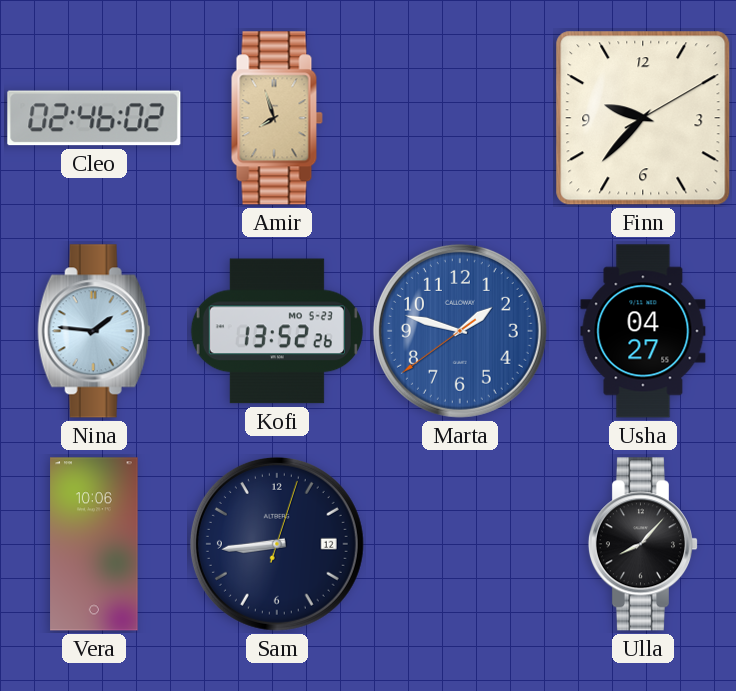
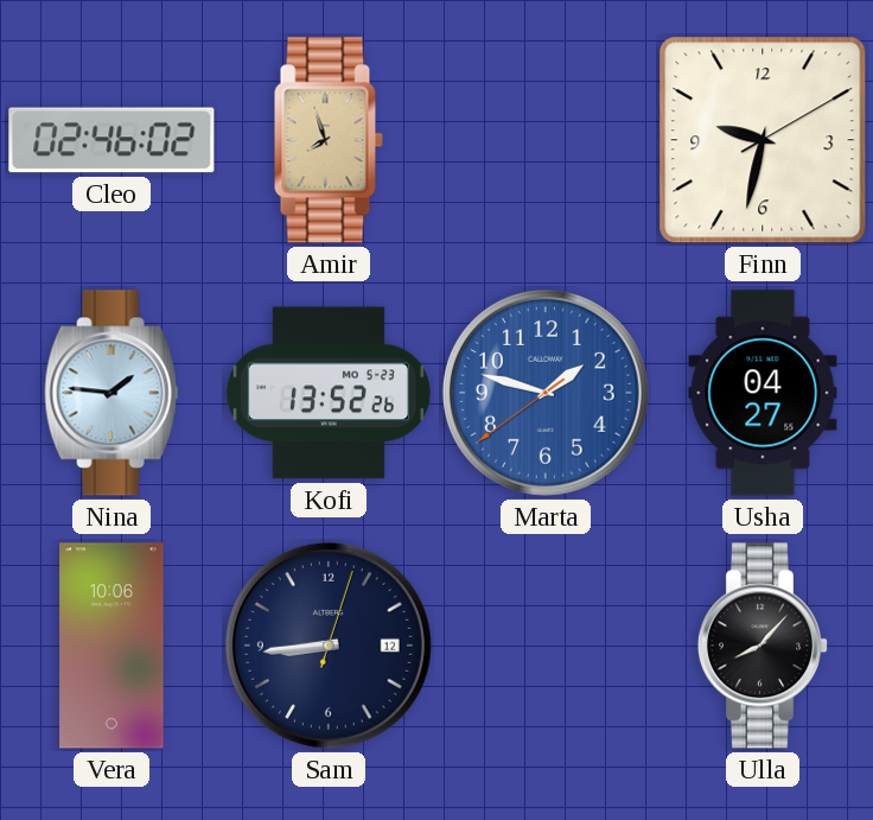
Finn: 9:37 -> 9:32 (763, 140)
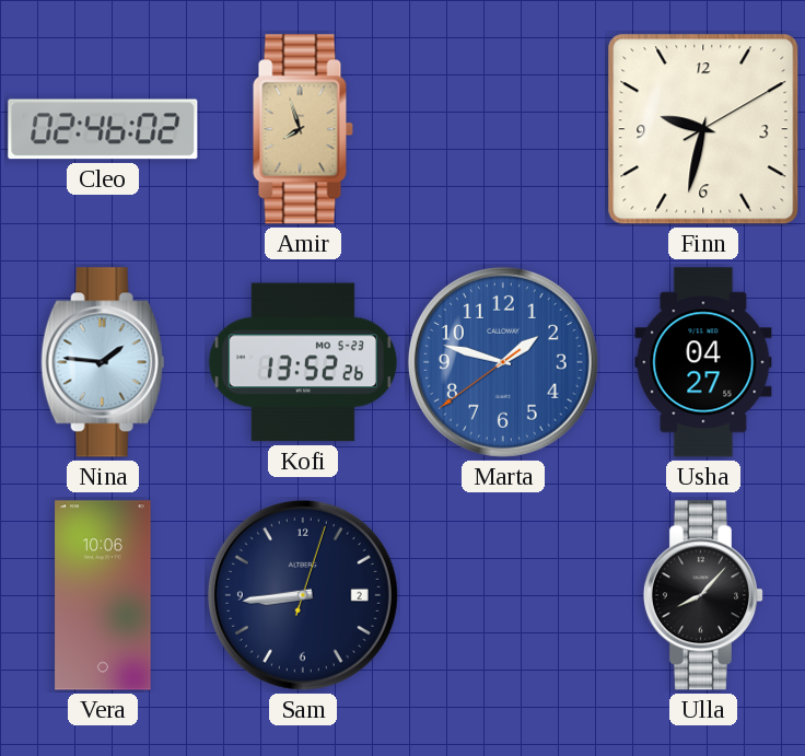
Sam date: 12 -> 2 (303, 595)
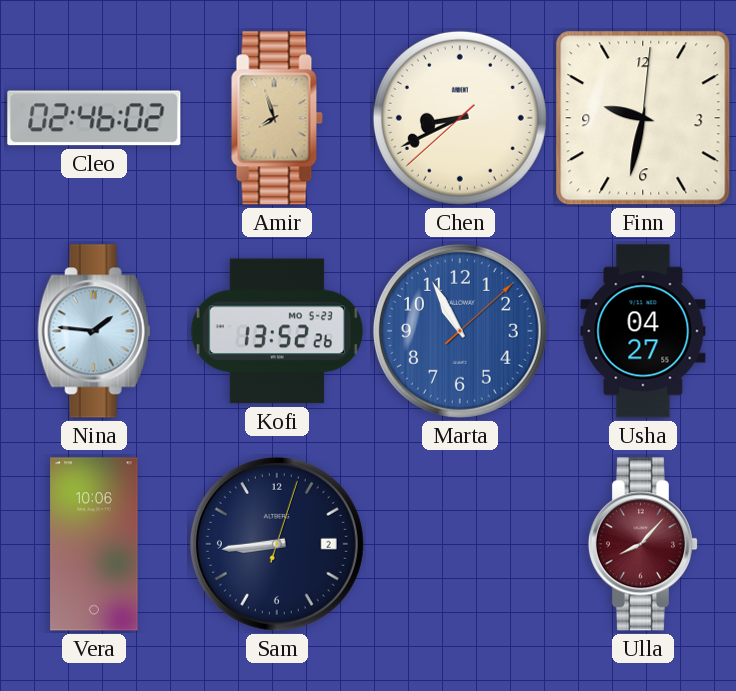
Chen: none -> 8:40 (460, 118)
Finn: 9:32:10 -> 9:32:01 (643, 118)
Marta: 1:47 -> 10:55 (460, 331)
Ulla dial: black -> burgundy (642, 544)
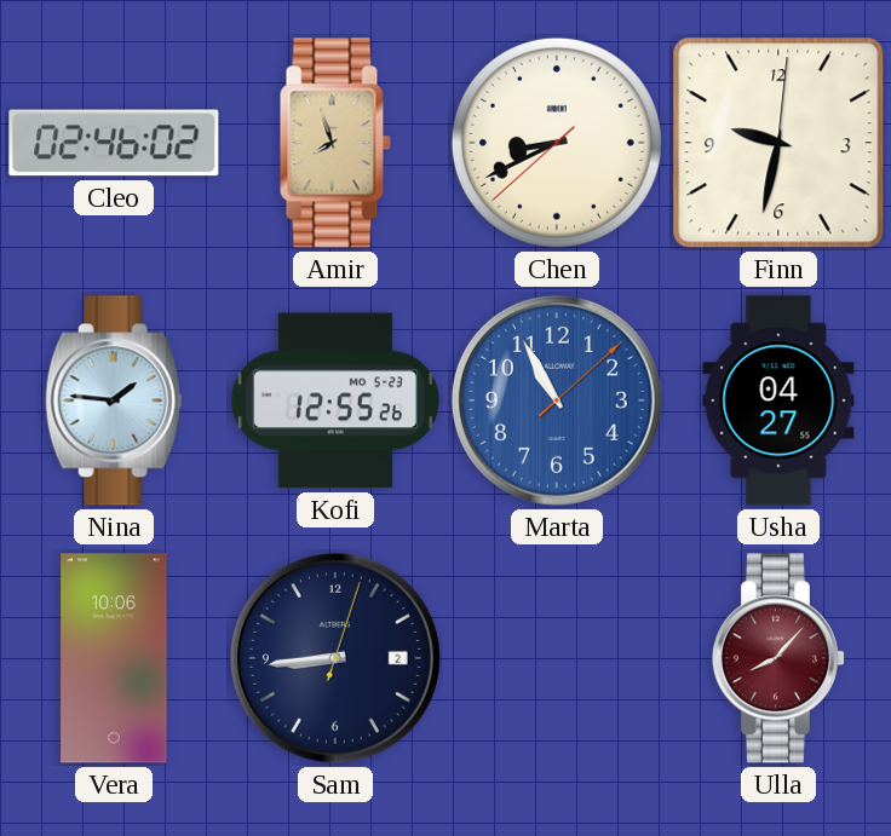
Kofi: 13:52 -> 12:55 (335, 400)
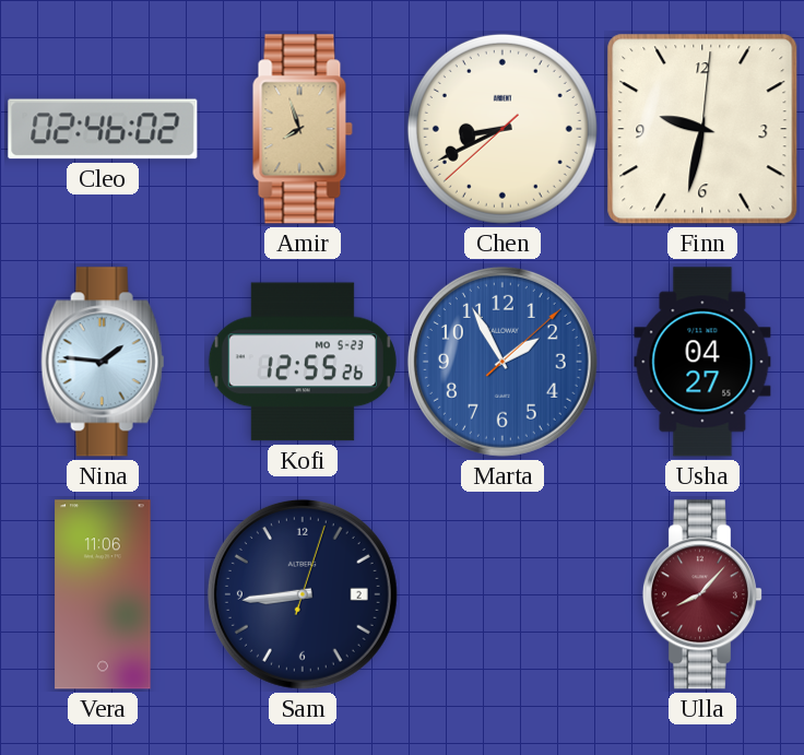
Marta: 10:55 -> 1:55 (503, 362)
Vera: 10:06 -> 11:06 (103, 594)
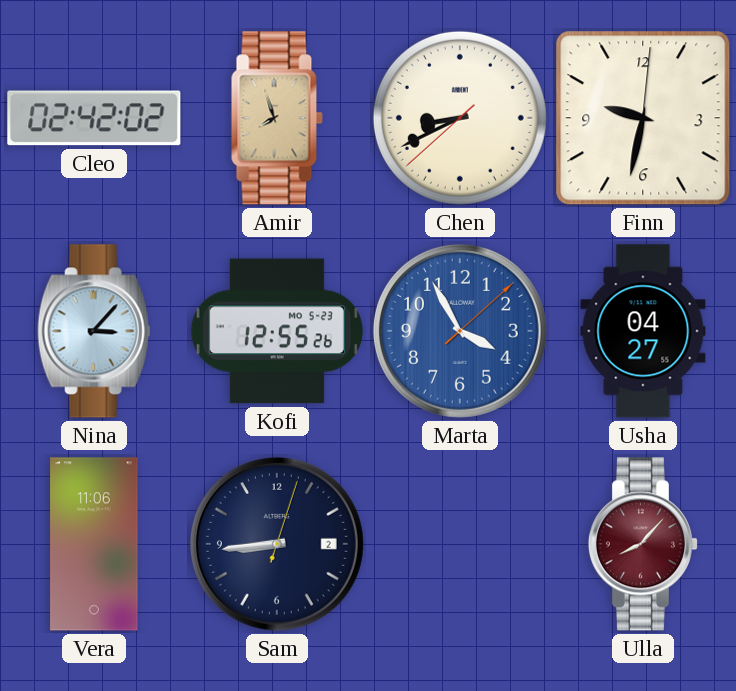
Cleo: 02:46 -> 02:42 (94, 118)
Nina: 1:46 -> 3:07 (94, 331)
Marta: 1:55 -> 3:55 (460, 331)
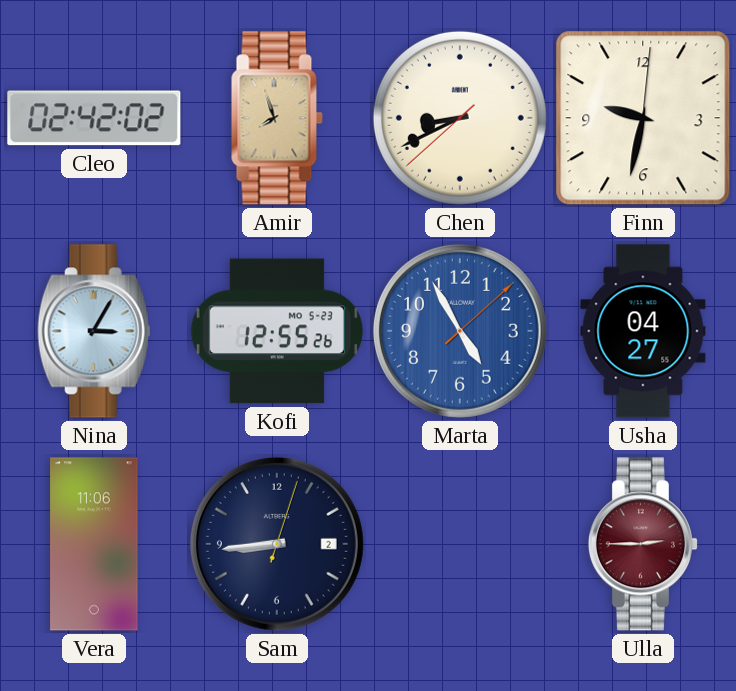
Nina: 3:07 -> 3:05 (94, 331)
Marta: 3:55 -> 4:55 (460, 331)
Ulla: 8:07 -> 2:45 (642, 544)
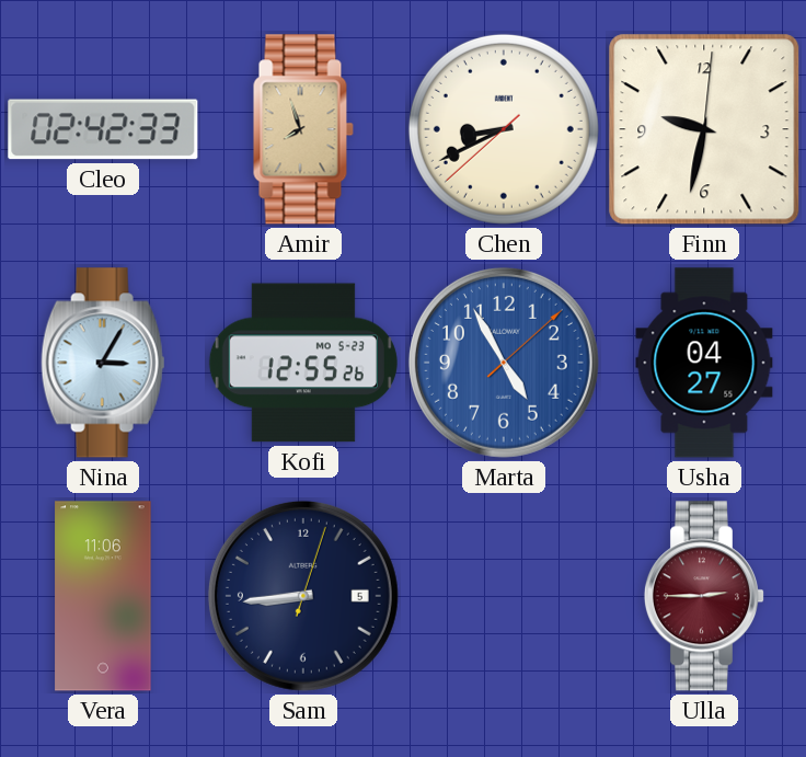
Cleo: 02:42:02 -> 02:42:33 (103, 129)
Sam date: 2 -> 5 (303, 596)
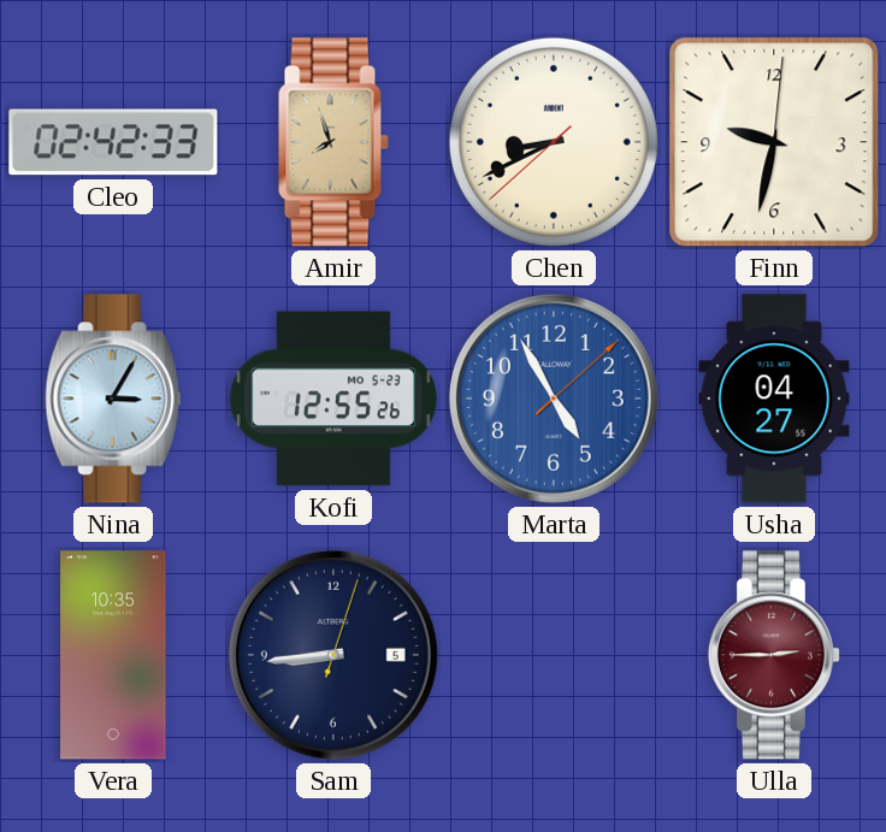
Vera: 11:06 -> 10:35 (113, 655)
